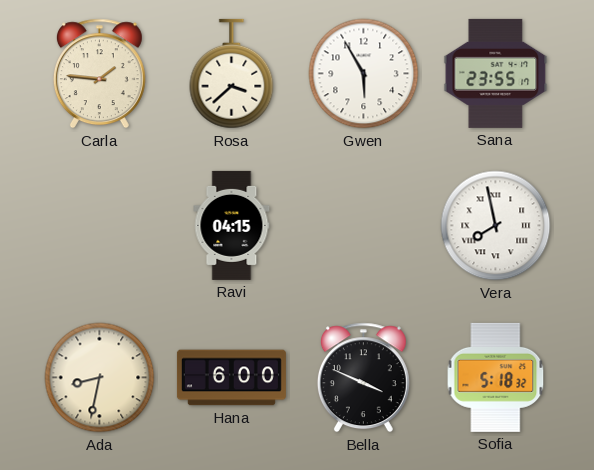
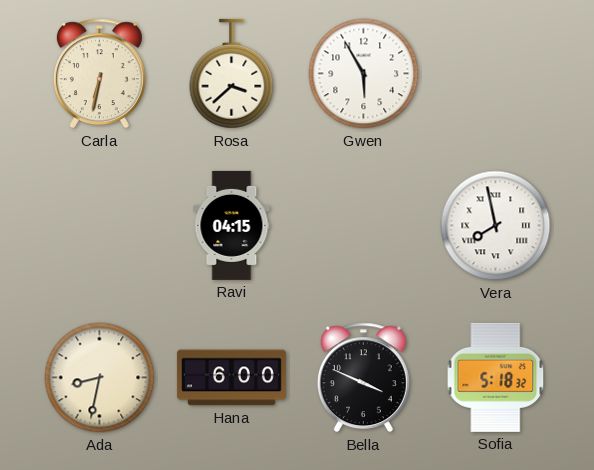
Carla: 1:46 -> 6:32 (99, 74)
Sana: 23:55 -> none (496, 73)
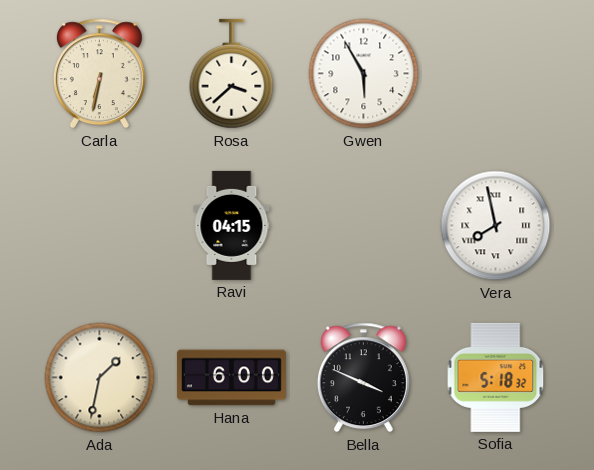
Ada: 8:32 -> 1:32 (100, 378)
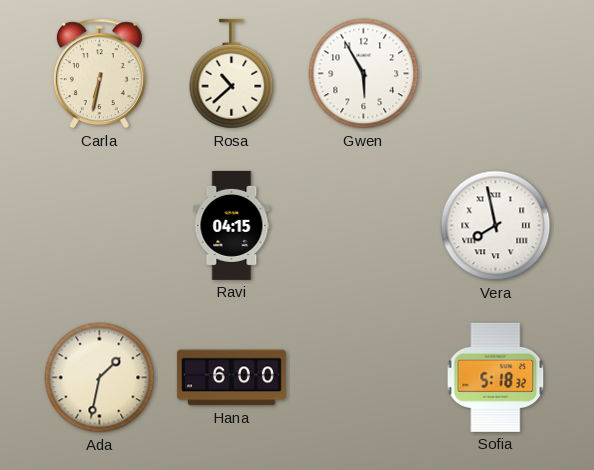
Rosa: 3:38 -> 10:38 (232, 74)
Bella: 3:49 -> none (363, 378)
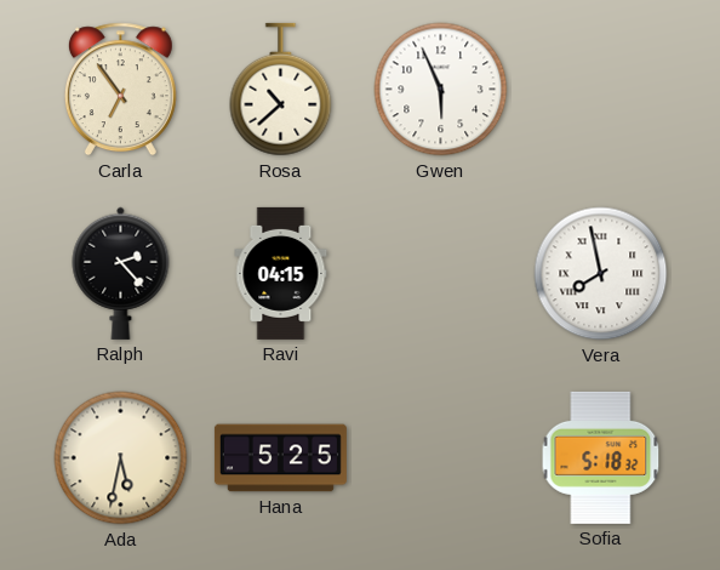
Carla: 6:32 -> 6:54 (120, 90)
Gwen: 5:55 -> 5:56 (441, 90)
Ralph: none -> 2:23 (121, 273)
Ada: 1:32 -> 5:32 (121, 458)
Hana: 6:00 -> 5:25 (280, 458)
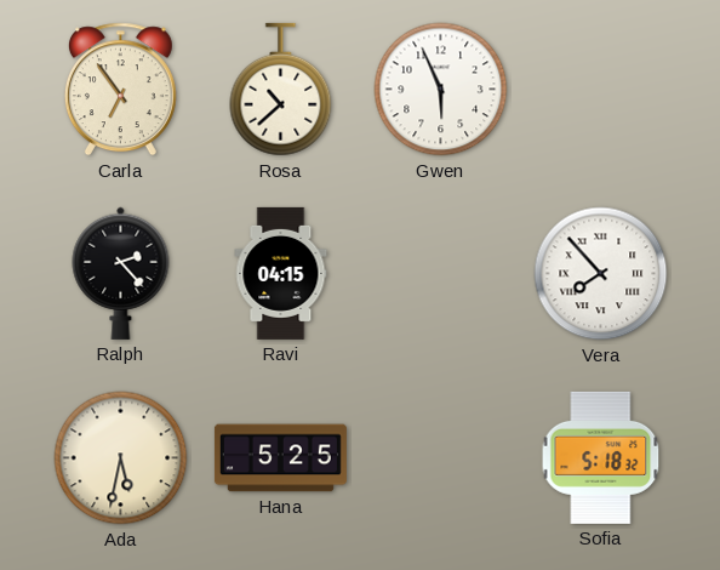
Vera: 7:58 -> 7:53 (601, 274)
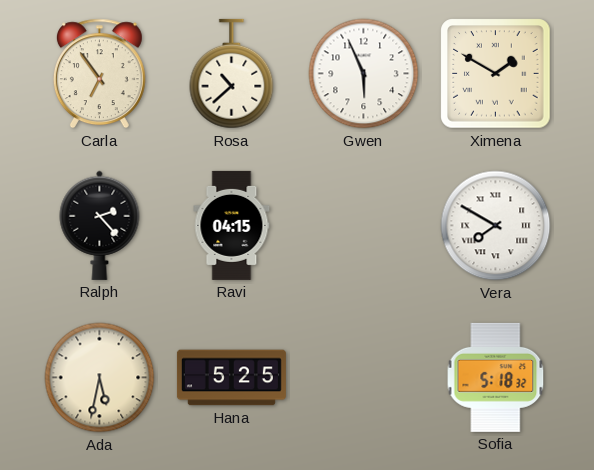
Ximena: none -> 1:50 (496, 74)
Vera: 7:53 -> 7:50 (496, 226)
